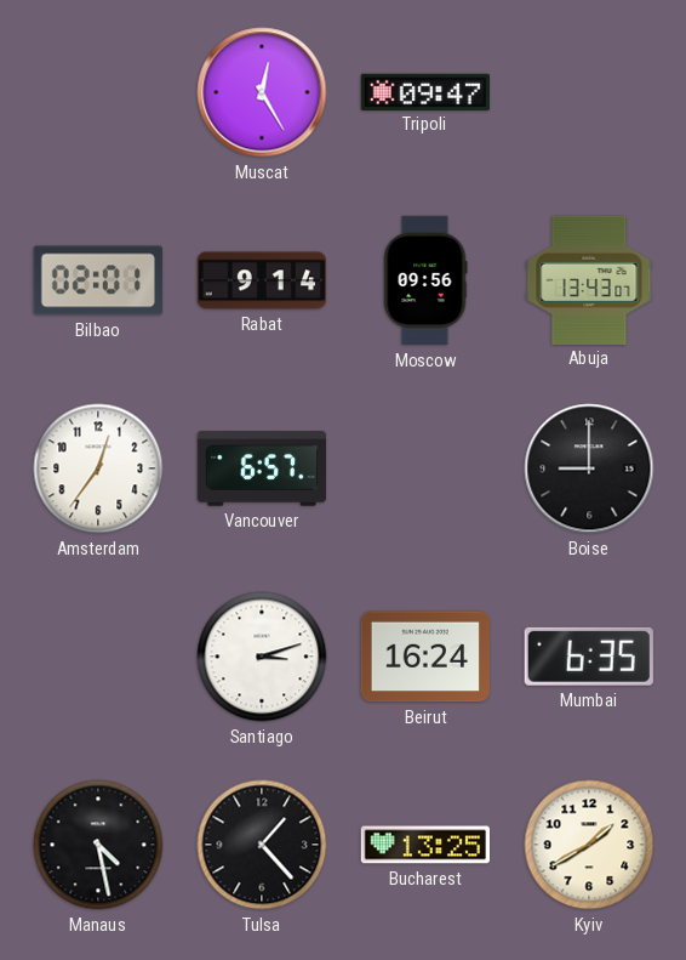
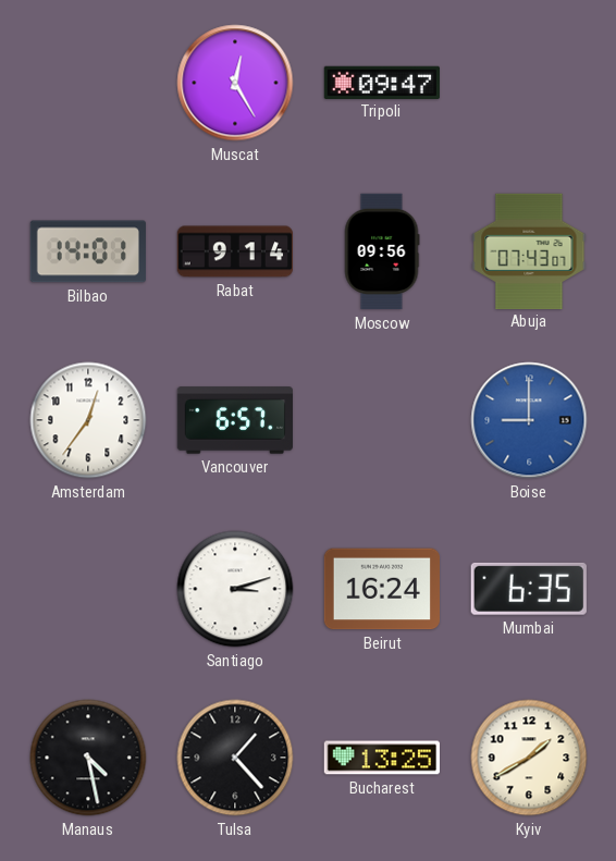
Bilbao: 02:01 -> 14:01 (87, 251)
Abuja: 13:43 -> 07:43 (529, 250)
Boise dial: black -> blue (529, 420)
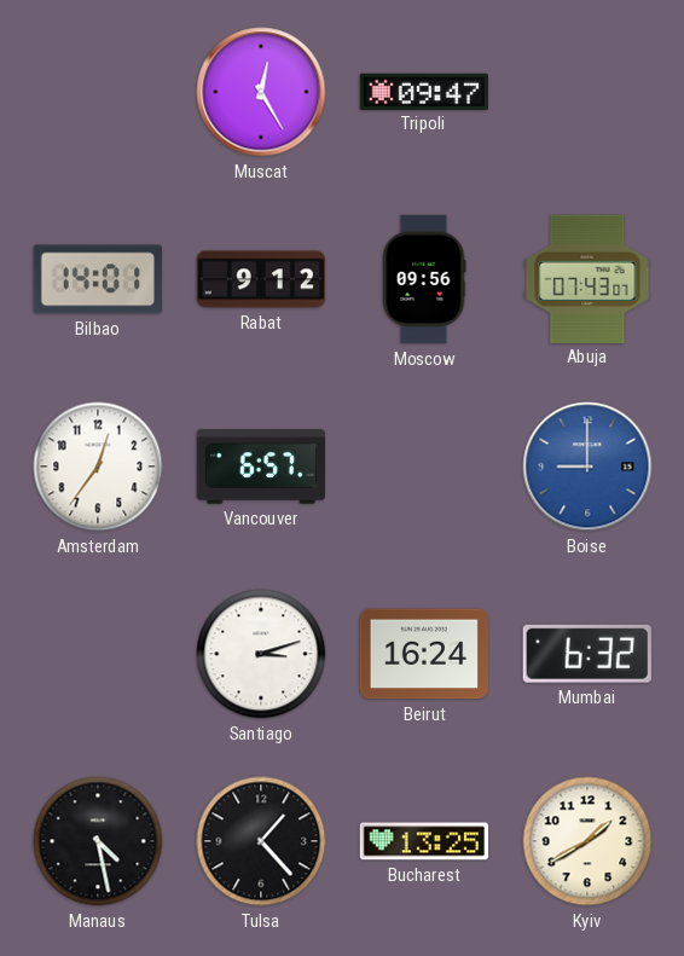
Rabat: 9:14 -> 9:12 (260, 279)
Mumbai: 6:35 -> 6:32 (587, 654)
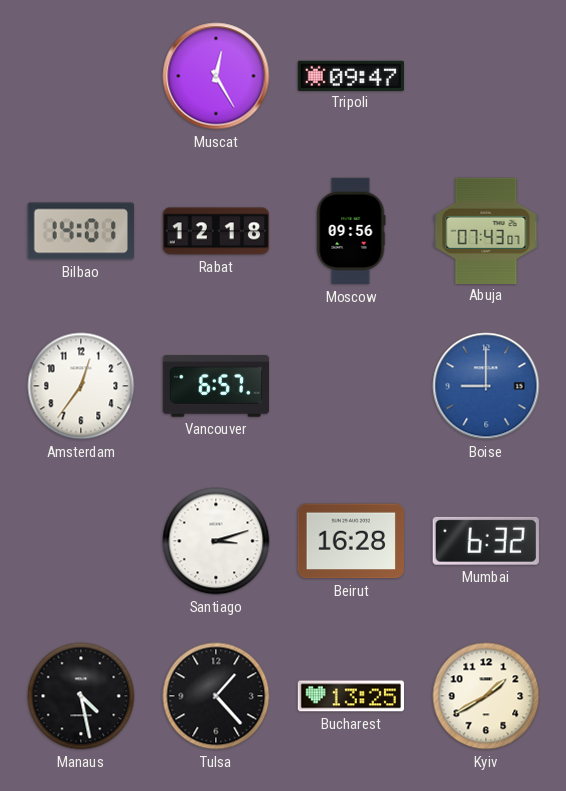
Rabat: 9:12 -> 12:18 (215, 231)
Beirut: 16:24 -> 16:28 (350, 541)
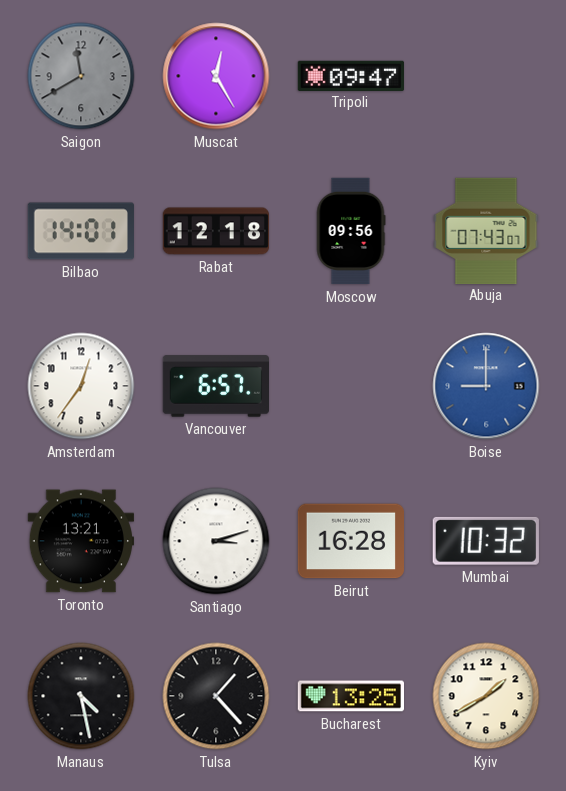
Saigon: none -> 11:40 (81, 76)
Toronto: none -> 13:21 (80, 541)
Mumbai: 6:32 -> 10:32 (486, 541)
